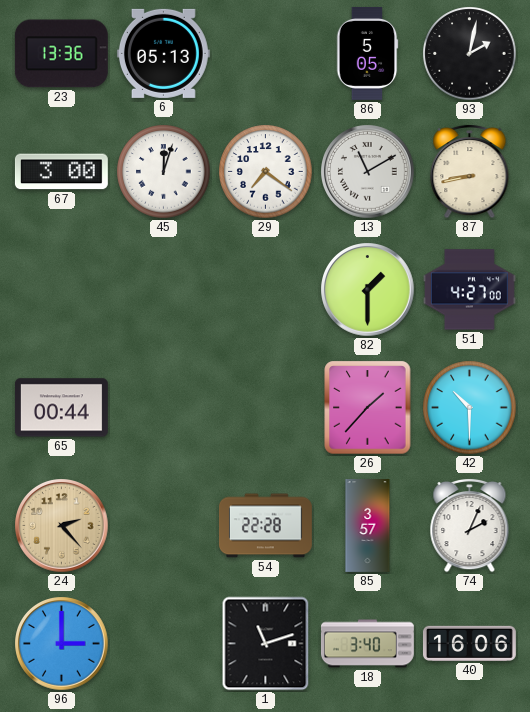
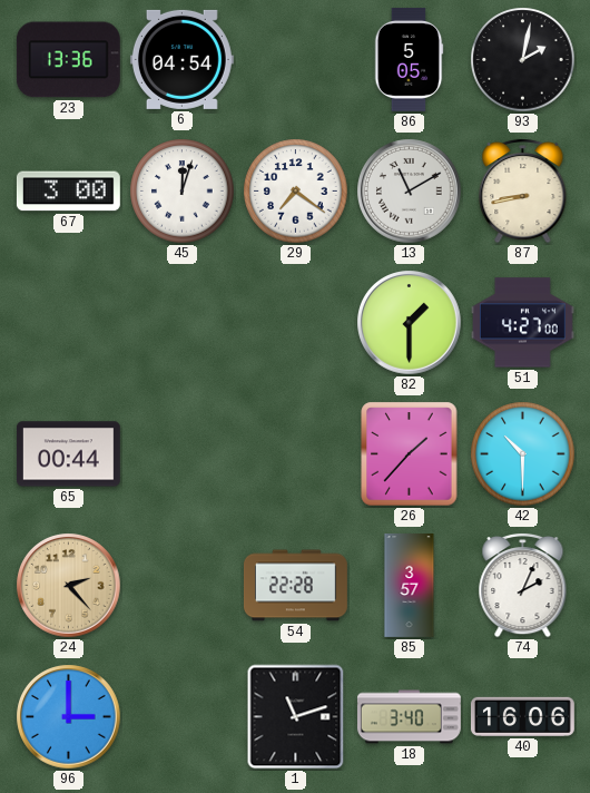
6: 05:13 -> 04:54 (181, 59)
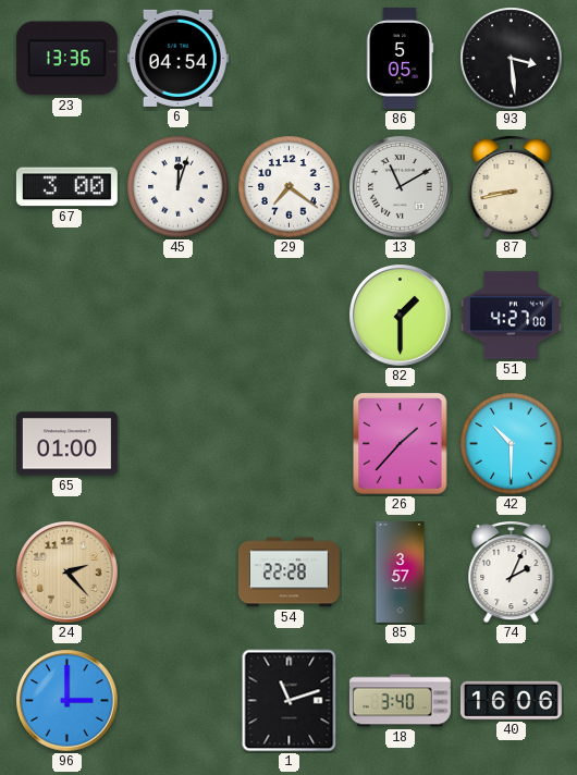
93: 2:02 -> 3:29 (512, 59)
65: 00:44 -> 01:00 (66, 444)
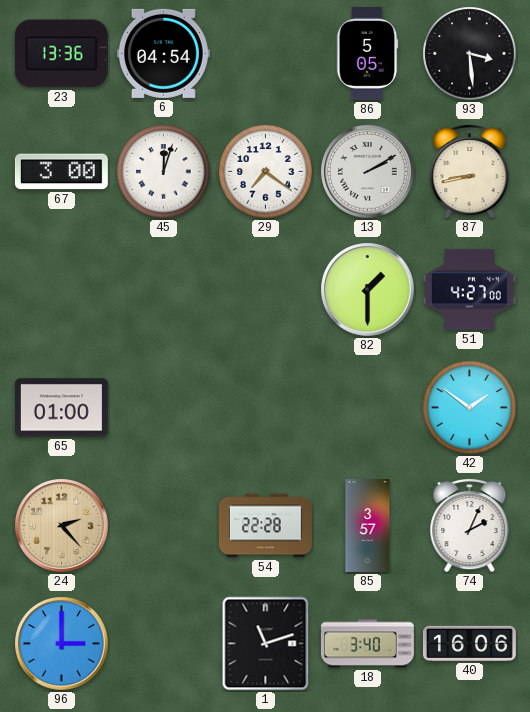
13: 11:10 -> 2:10 (368, 172)
26: 1:37 -> none (401, 444)
42: 10:30 -> 1:51 (470, 408)
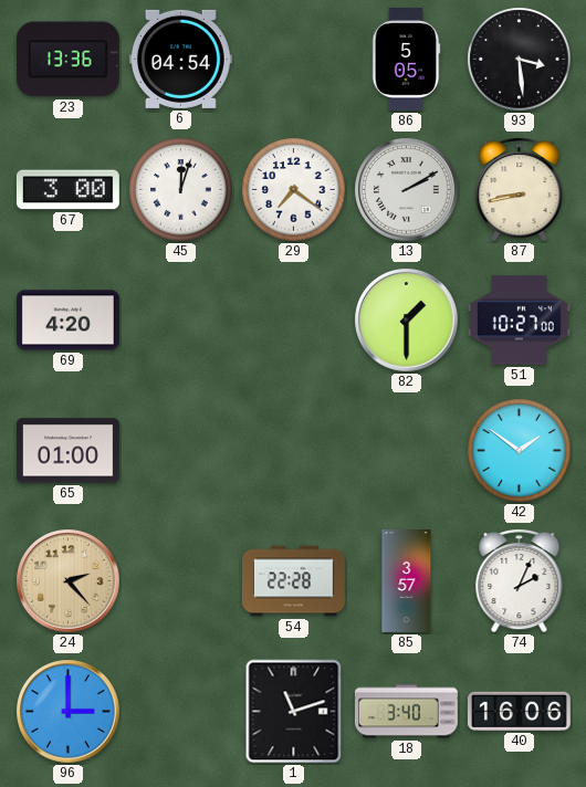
69: none -> 4:20 (67, 321)
51: 4:27 -> 10:27 (519, 321)
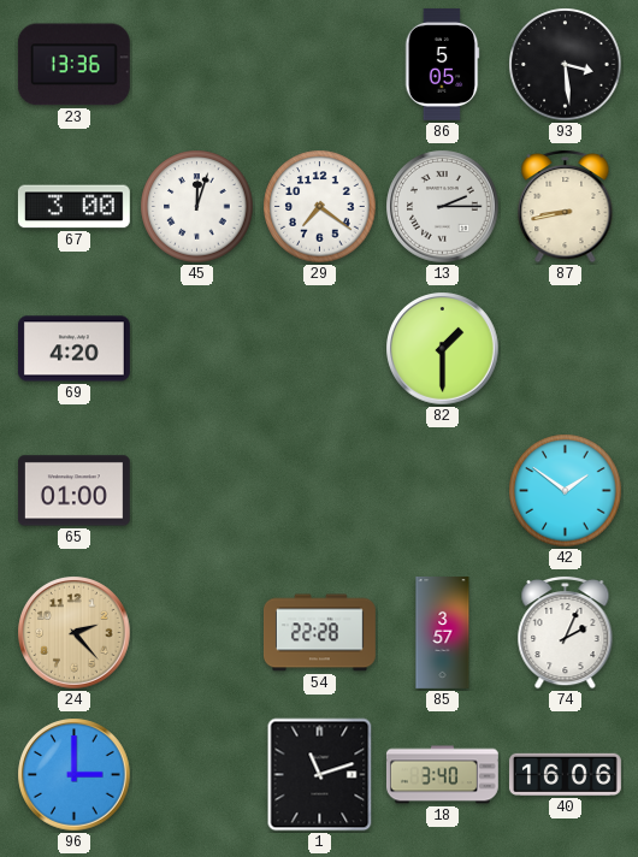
6: 04:54 -> none (180, 59)
13: 2:10 -> 2:15 (443, 207)
51: 10:27 -> none (519, 321)
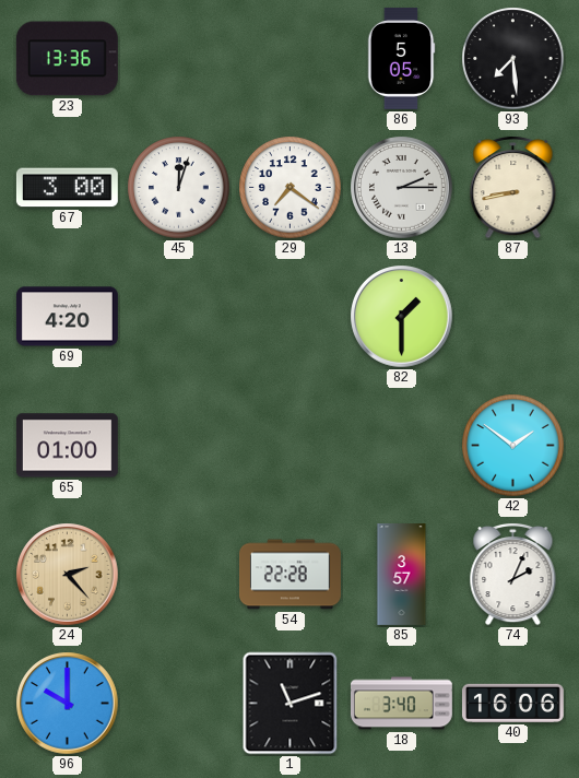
93: 3:29 -> 7:29 (513, 59)
96: 3:00 -> 10:00 (68, 704)
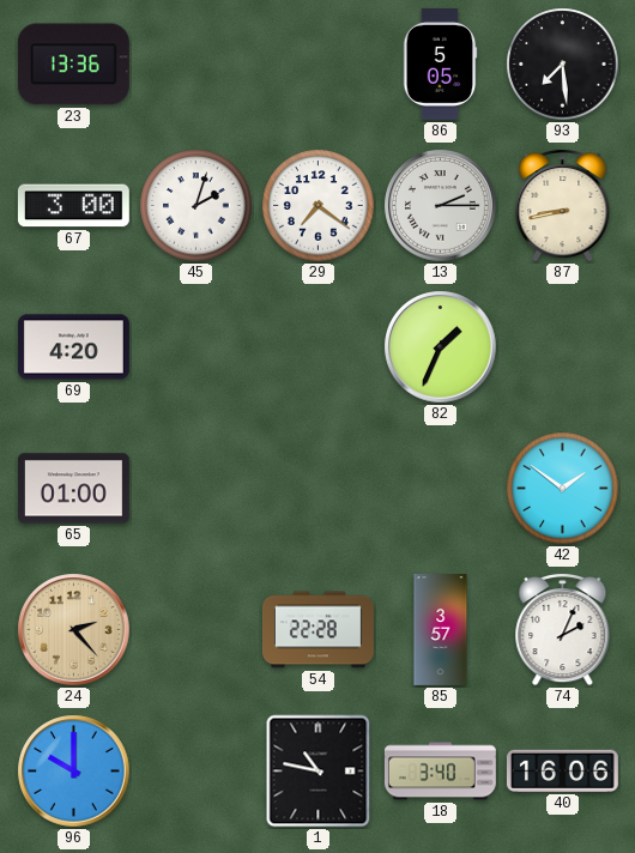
45: 12:03 -> 2:03 (196, 206)
82: 1:30 -> 1:34 (441, 347)
1: 11:12 -> 10:47 (319, 772)
